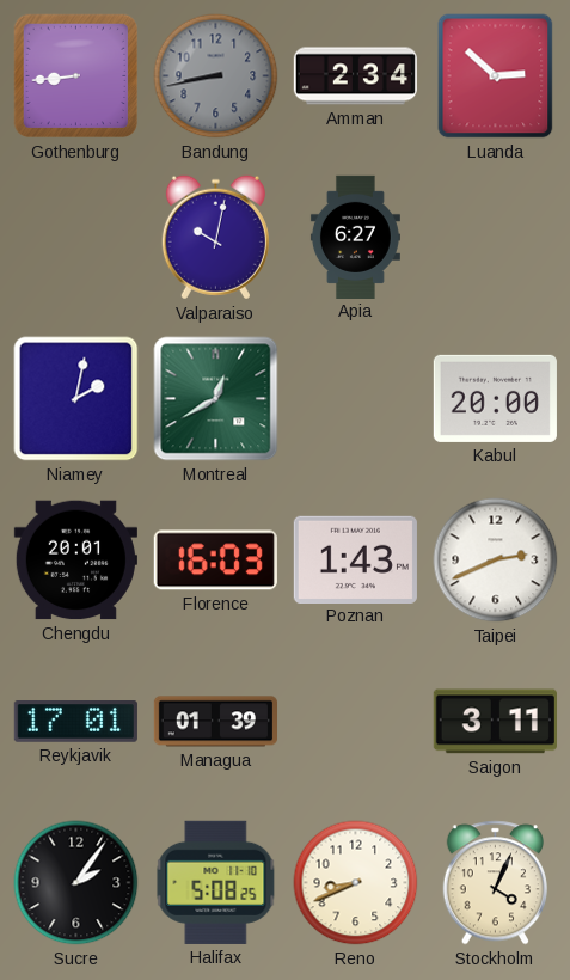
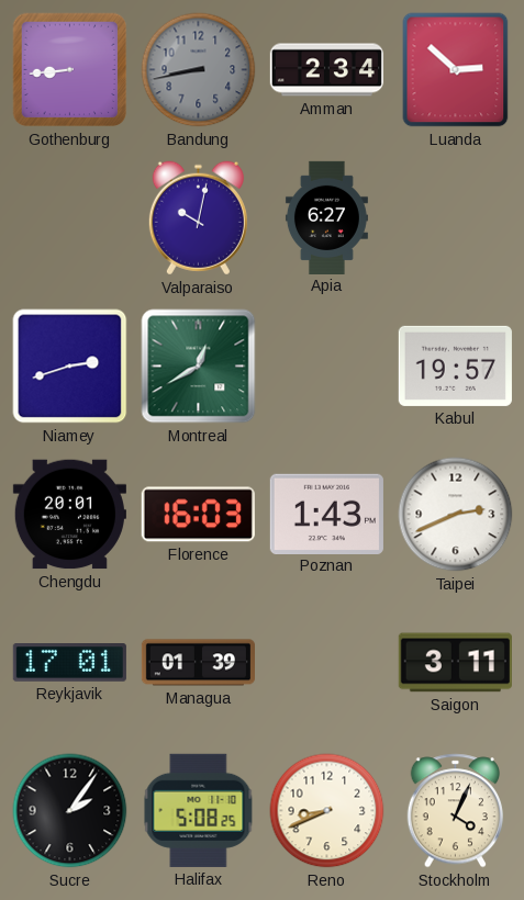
Niamey: 2:02 -> 2:42 (70, 367)
Kabul: 20:00 -> 19:57 (455, 365)
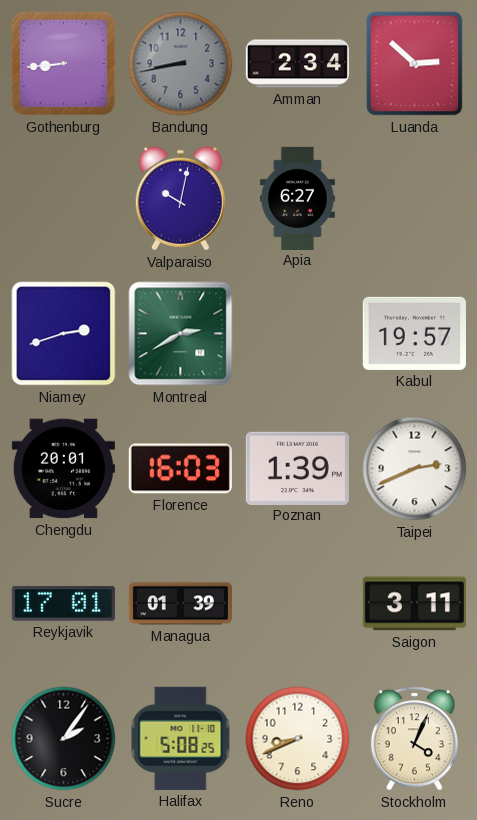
Montreal: 12:40 -> 2:40 (181, 334)
Poznan: 1:43 -> 1:39 (297, 468)
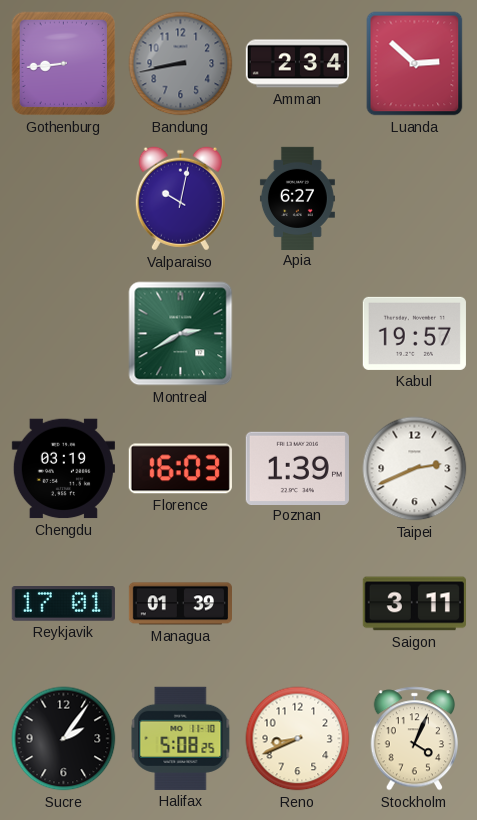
Niamey: 2:42 -> none (64, 334)
Chengdu: 20:01 -> 03:19 (63, 469)
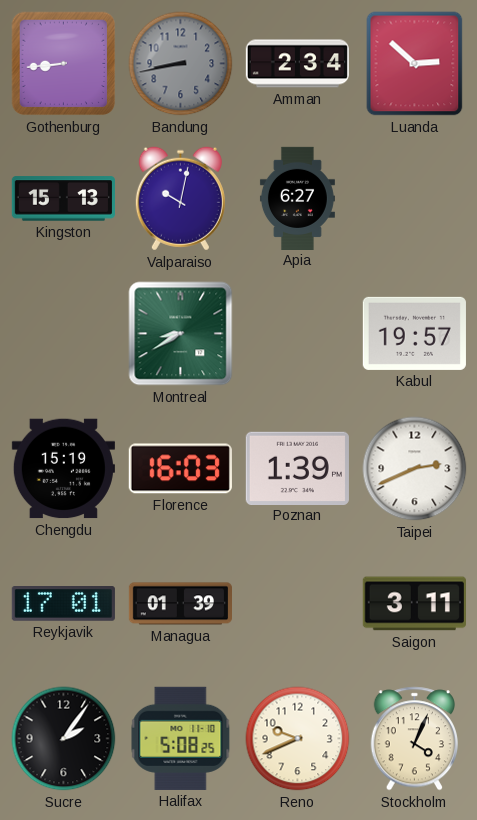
Kingston: none -> 15:13 (63, 199)
Montreal: 2:40 -> 8:40 (181, 334)
Chengdu: 03:19 -> 15:19 (63, 469)
Reno: 8:41 -> 9:41 (298, 739)
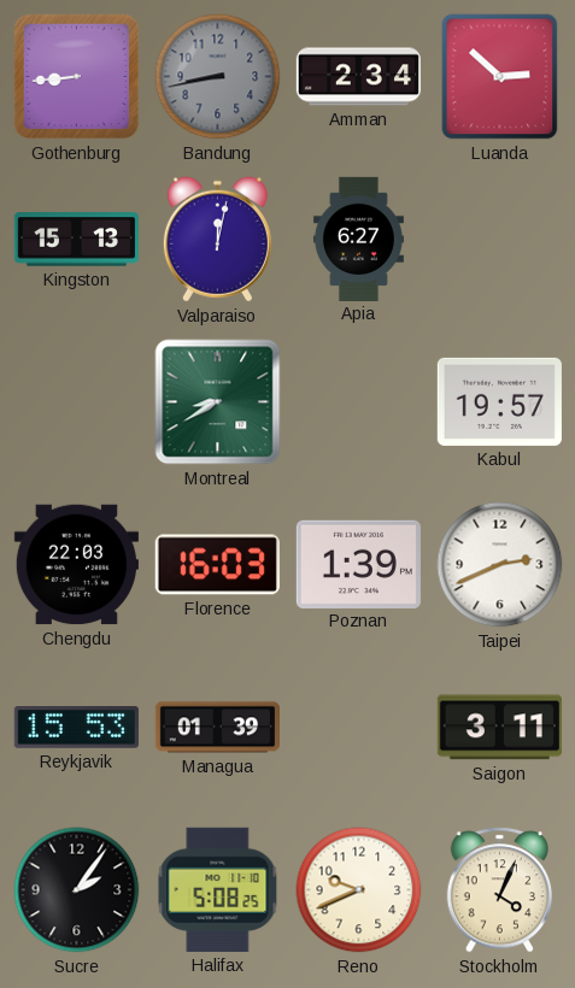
Valparaiso: 10:02 -> 12:02 (217, 240)
Chengdu: 15:19 -> 22:03 (76, 565)
Reykjavik: 17:01 -> 15:53 (76, 728)
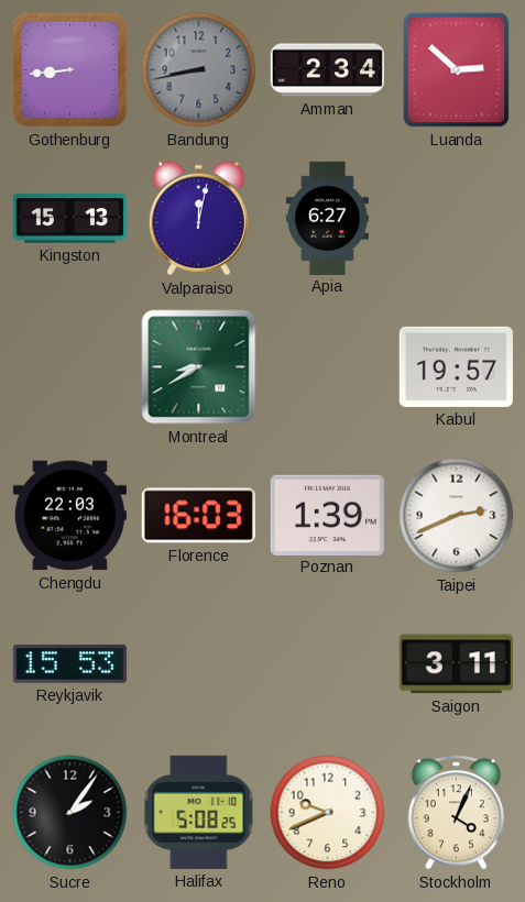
Managua: 01:39 -> none (217, 728)
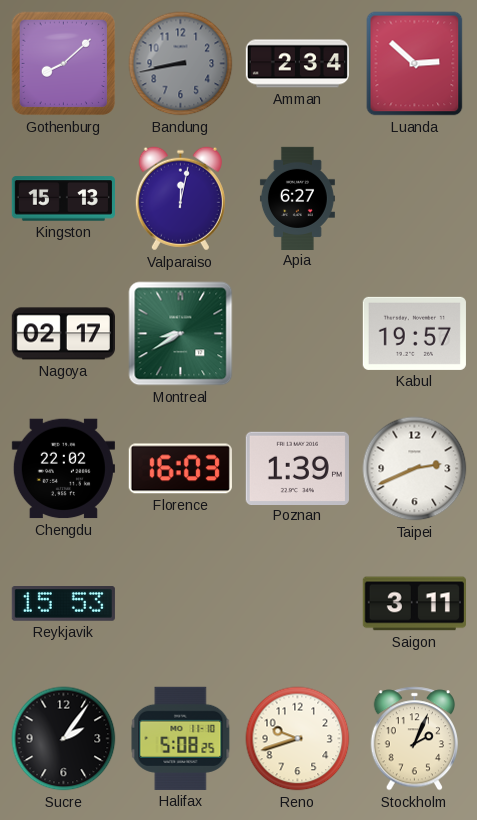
Gothenburg: 8:44 -> 8:08 (64, 64)
Nagoya: none -> 02:17 (63, 334)
Chengdu: 22:03 -> 22:02 (63, 469)
Reno: 9:41 -> 9:42 (298, 739)
Stockholm: 4:04 -> 2:04 (414, 739)
